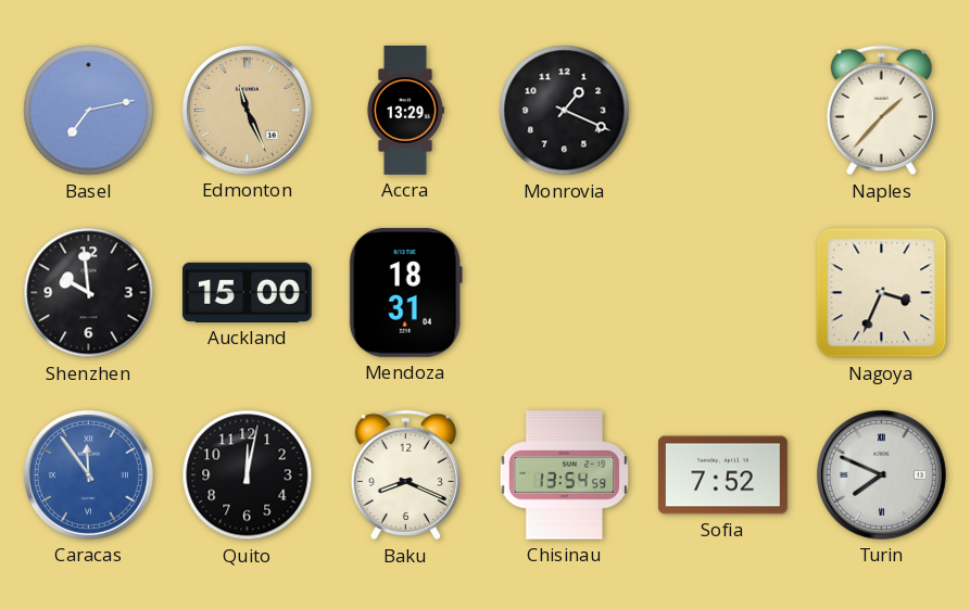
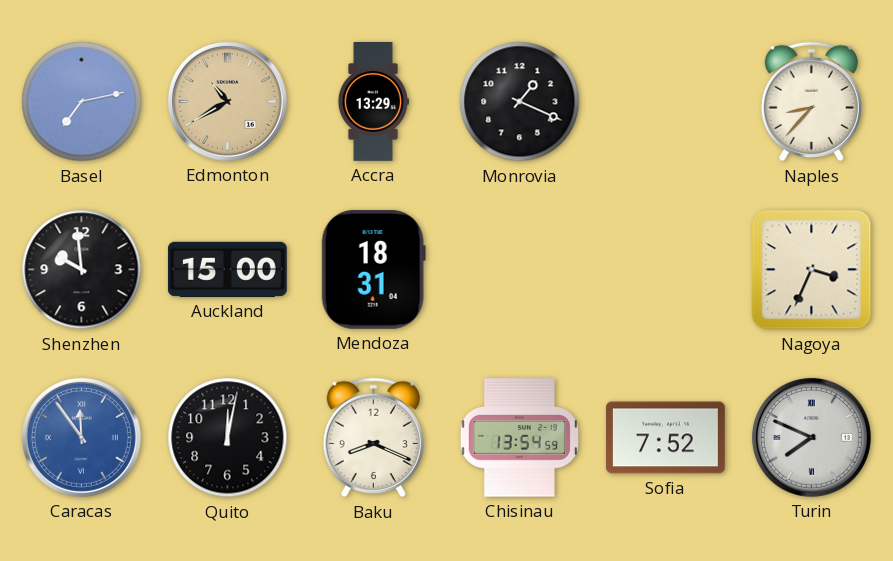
Edmonton: 11:26 -> 10:40 (227, 101)
Naples: 1:37 -> 8:37 (811, 102)
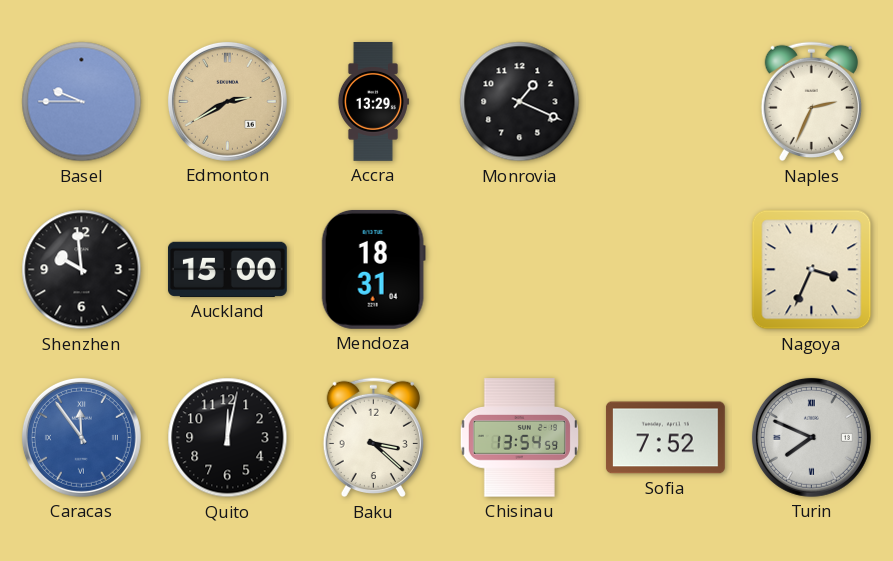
Basel: 7:13 -> 9:45 (82, 102)
Edmonton: 10:40 -> 2:40 (227, 101)
Naples: 8:37 -> 2:34 (811, 102)
Baku: 8:19 -> 3:22 (373, 438)
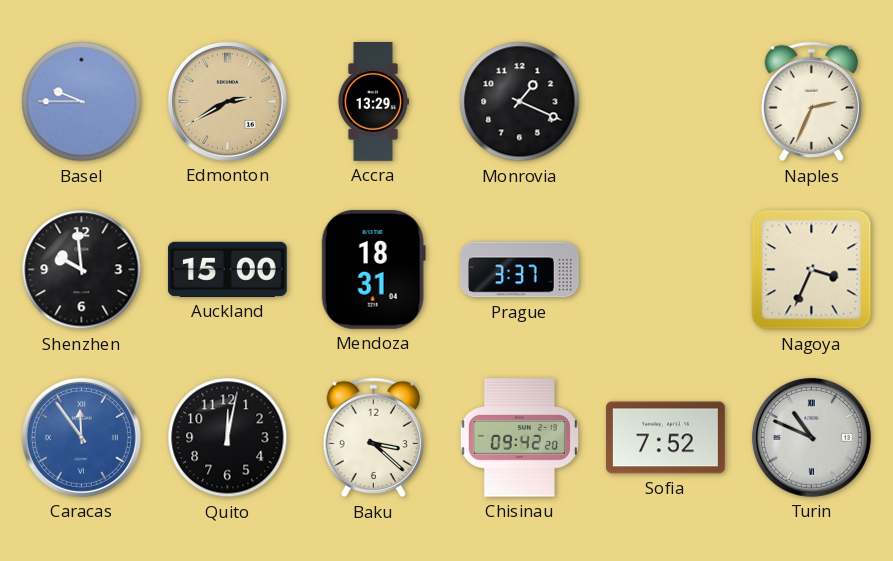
Prague: none -> 3:37 (519, 270)
Chisinau: 13:54 -> 09:42 (519, 438)
Turin: 7:49 -> 10:49 (811, 437)
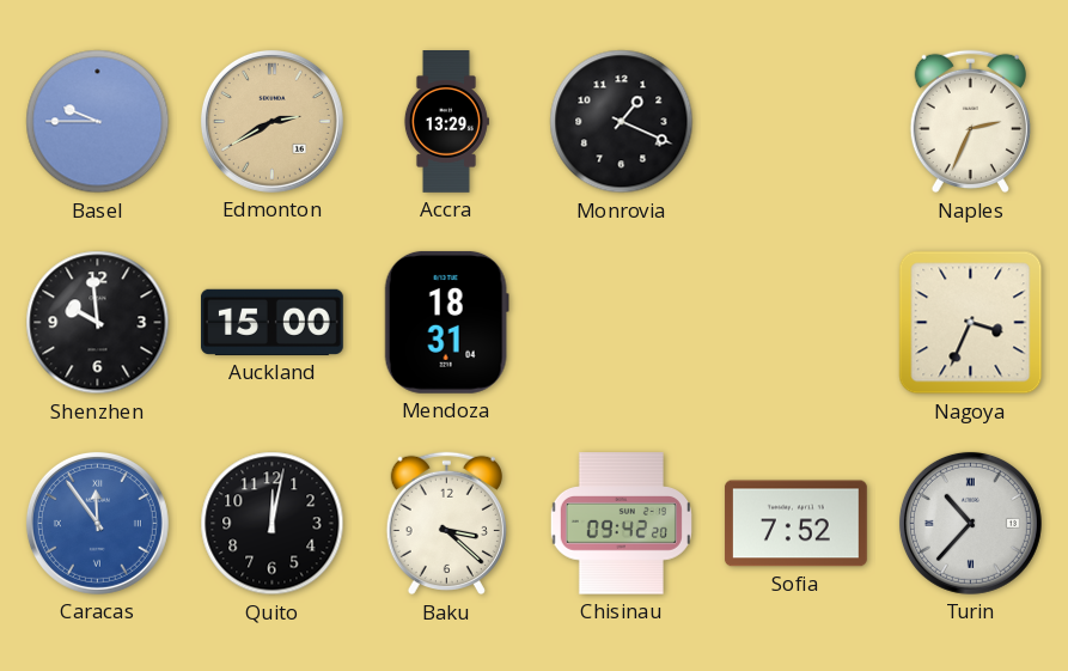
Prague: 3:37 -> none (519, 270)
Turin: 10:49 -> 10:37 (970, 523)
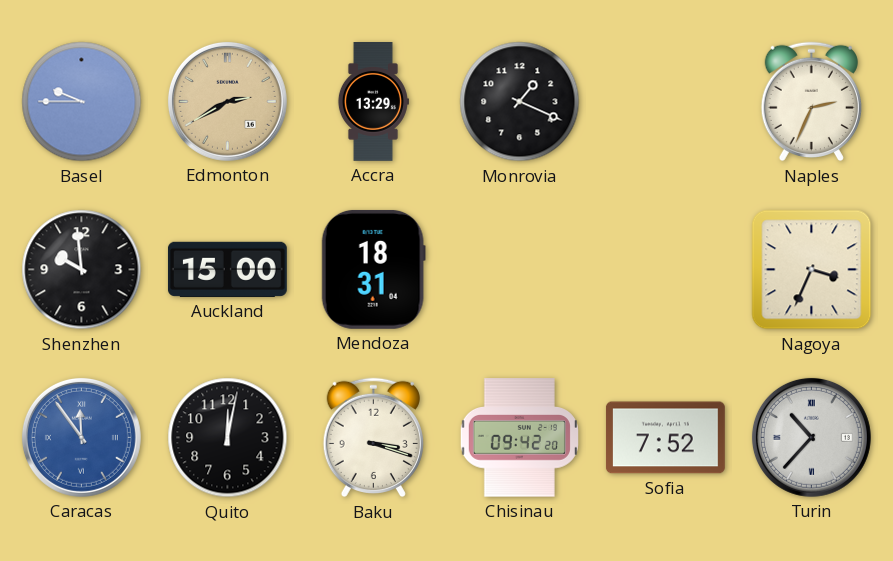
Baku: 3:22 -> 3:18 (373, 438)
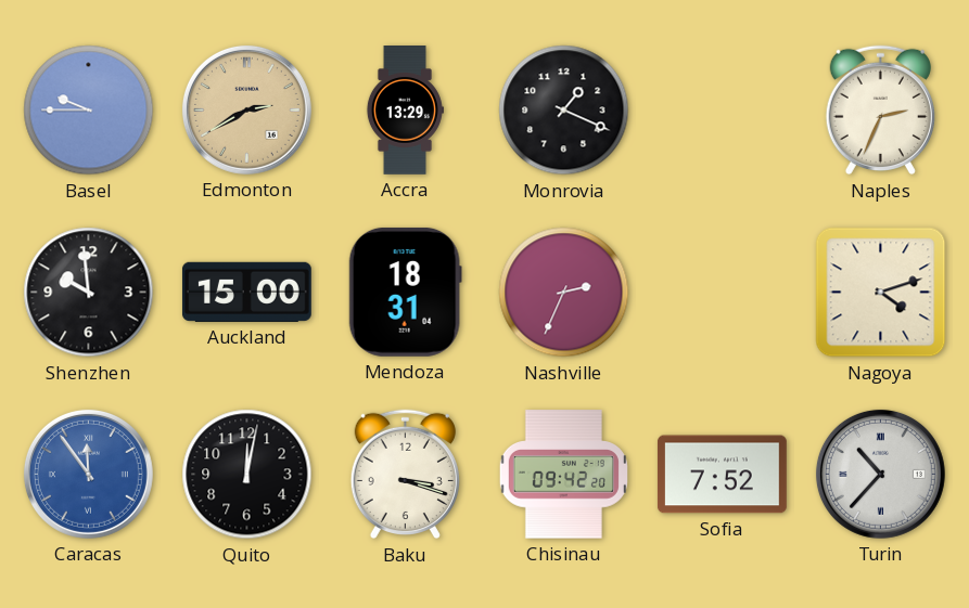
Nashville: none -> 2:34 (564, 293)
Nagoya: 3:34 -> 4:12 (881, 293)
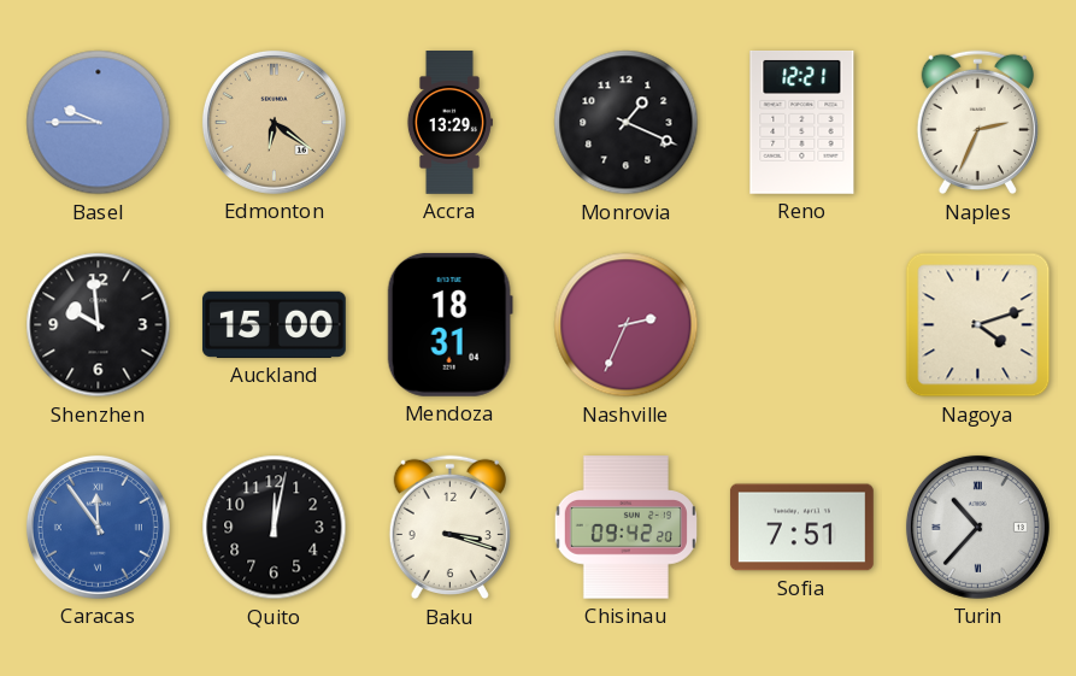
Edmonton: 2:40 -> 6:21 (274, 122)
Reno: none -> 12:21 (802, 122)
Sofia: 7:52 -> 7:51 (801, 528)
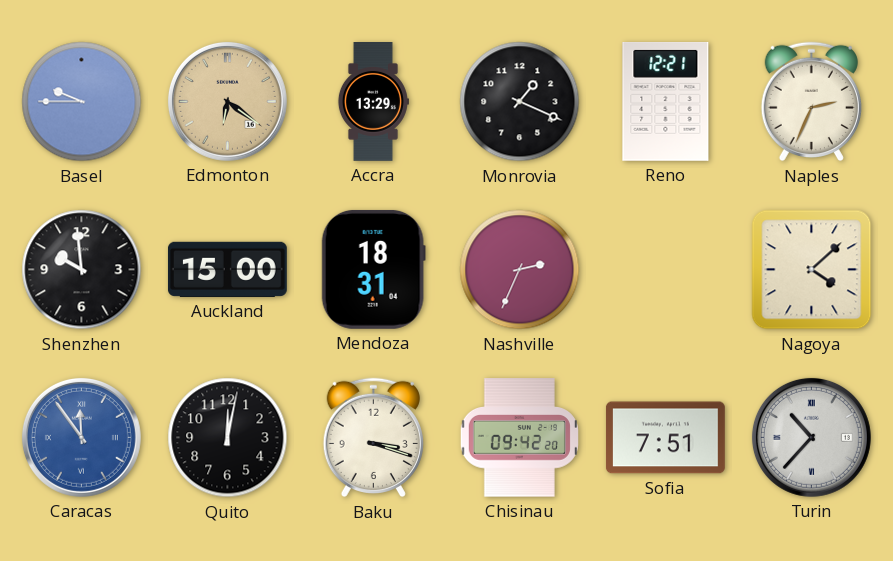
Nagoya: 4:12 -> 4:08 (812, 270)
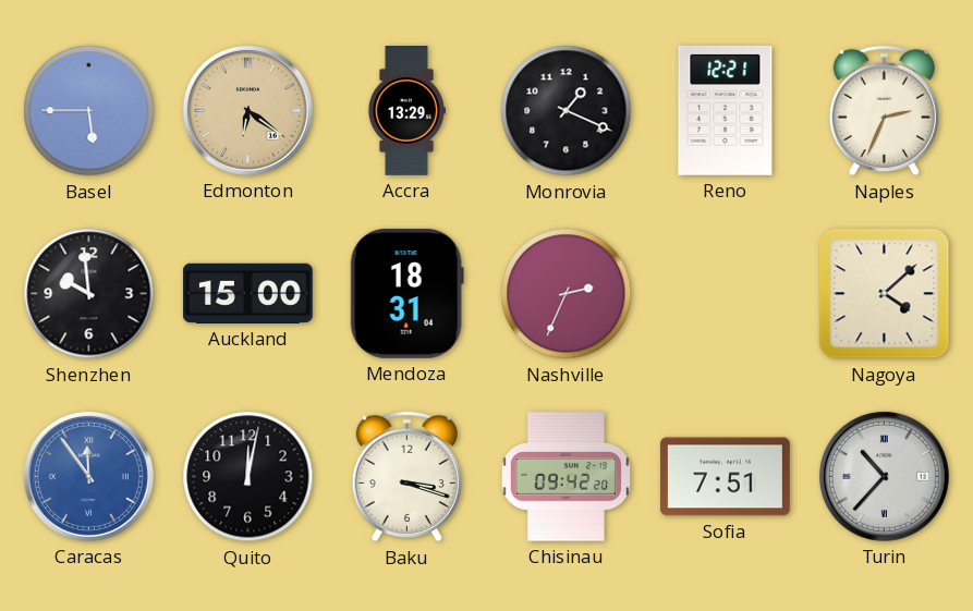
Basel: 9:45 -> 5:45 (89, 111)
